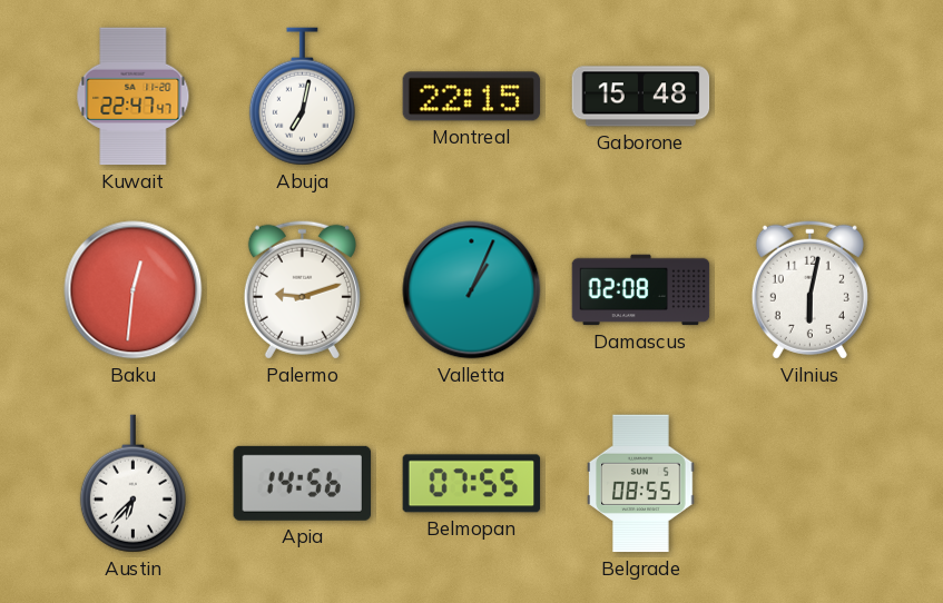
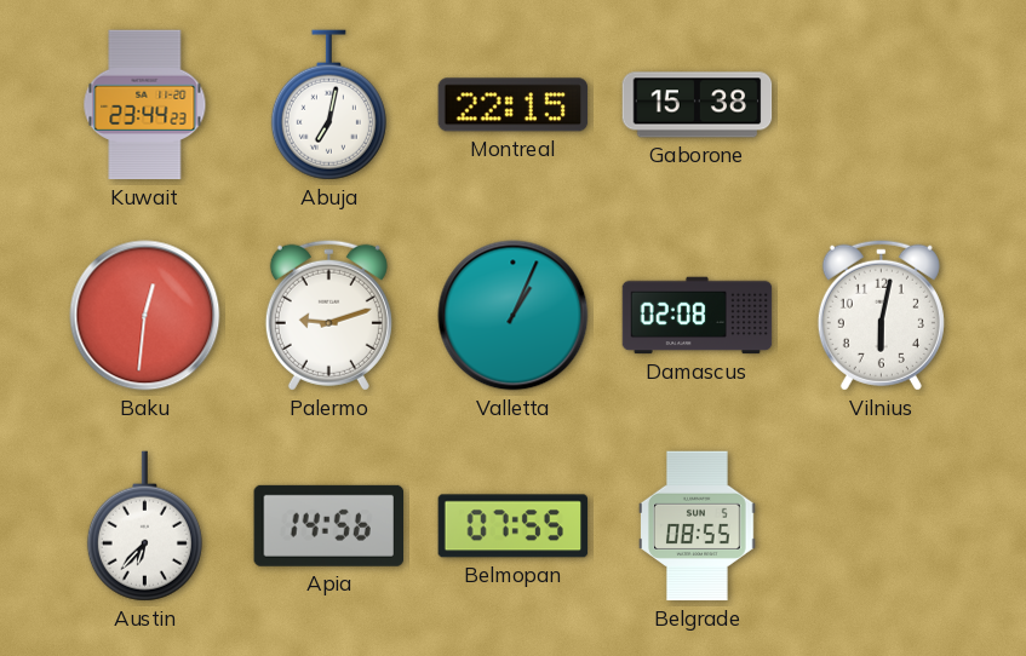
Kuwait: 22:47 -> 23:44 (145, 105)
Gaborone: 15:48 -> 15:38 (698, 105)
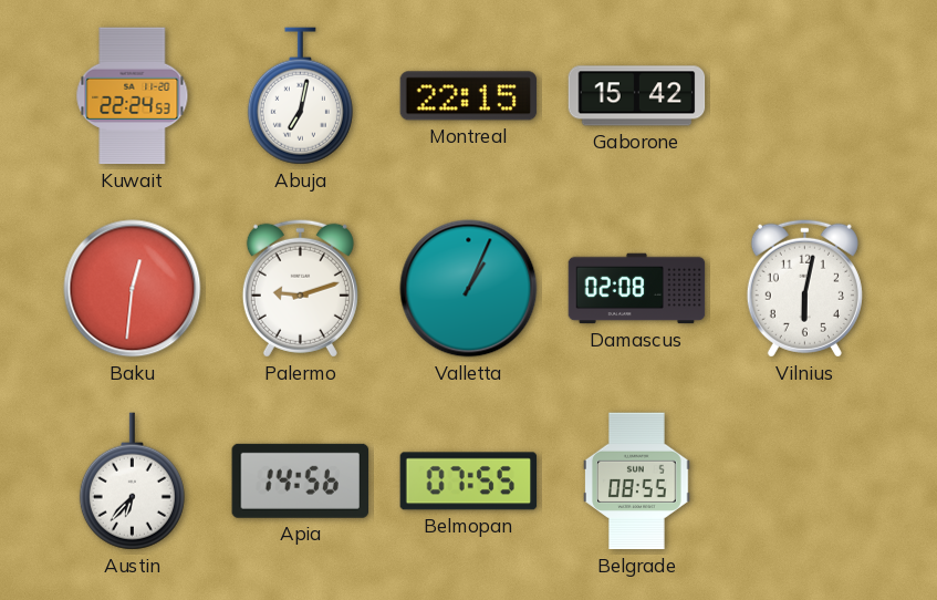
Kuwait: 23:44 -> 22:24 (133, 96)
Gaborone: 15:38 -> 15:42 (637, 96)
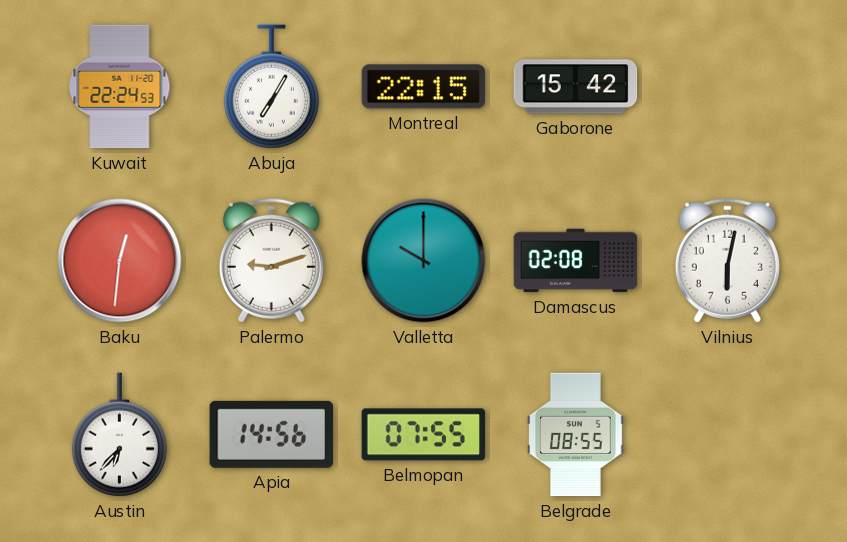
Abuja: 7:02 -> 7:05 (271, 87)
Valletta: 1:04 -> 10:00 (424, 261)
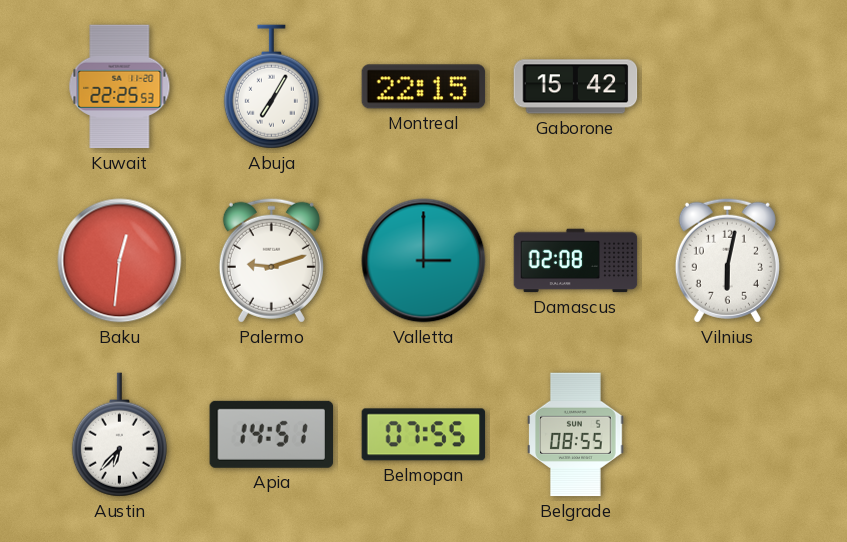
Kuwait: 22:24 -> 22:25 (120, 87)
Valletta: 10:00 -> 3:00 (424, 261)
Apia: 14:56 -> 14:51 (271, 434)
